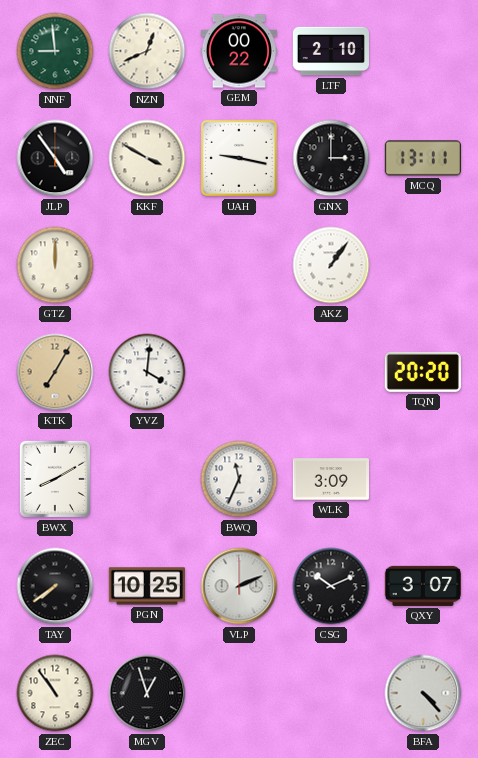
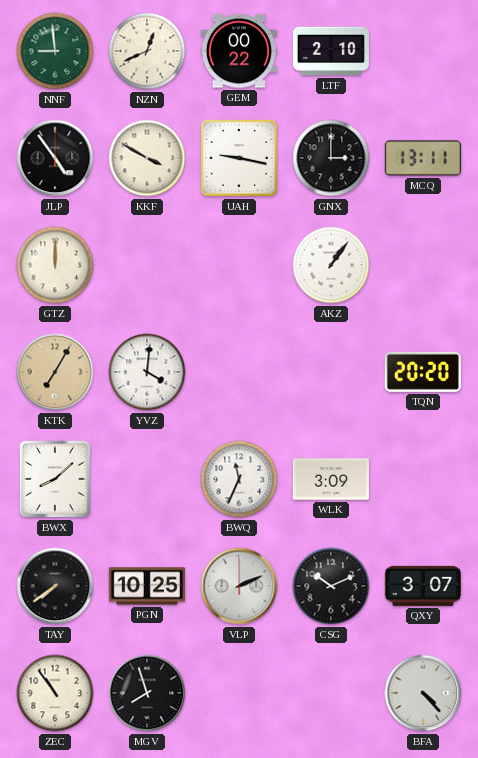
BWX: 8:10 -> 8:08 (55, 479)
MGV: 12:57 -> 7:57 (147, 693)
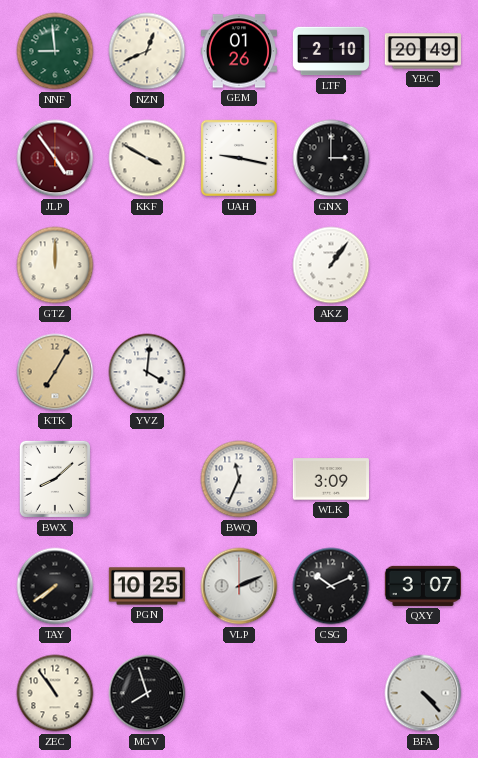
GEM: 00:22 -> 01:26 (239, 51)
YBC: none -> 20:49 (423, 51)
JLP dial: black -> burgundy (55, 158)
MCQ: 13:11 -> none (423, 158)
TQN: 20:20 -> none (423, 372)
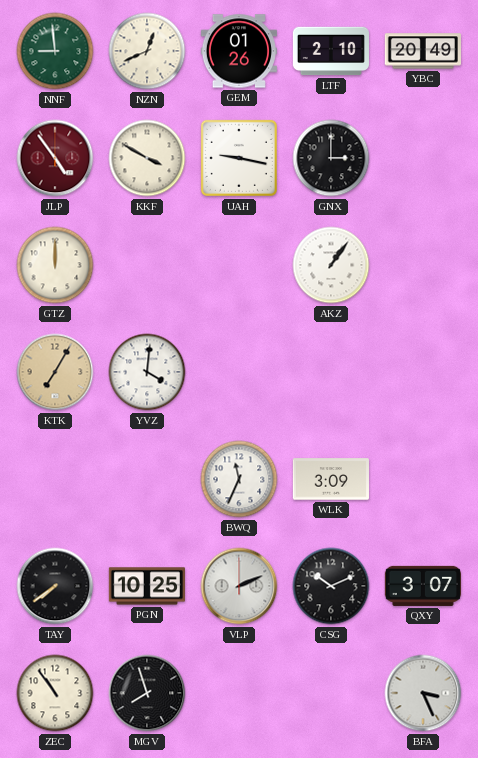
BWX: 8:08 -> none (55, 479)
BFA: 4:23 -> 3:26 (423, 693)
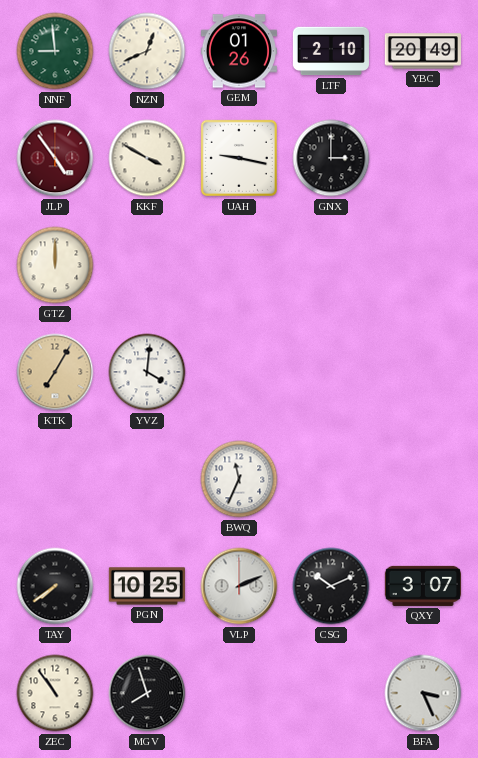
AKZ: 1:06 -> none (331, 265)
WLK: 3:09 -> none (331, 479)
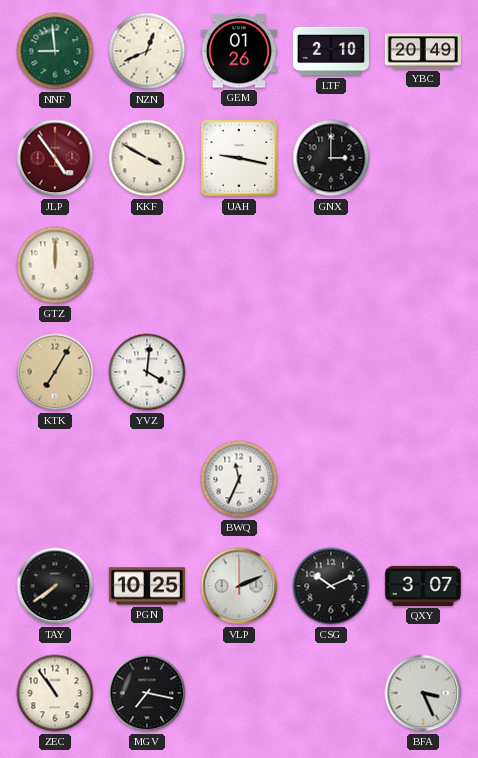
MGV: 7:57 -> 7:17 (147, 693)
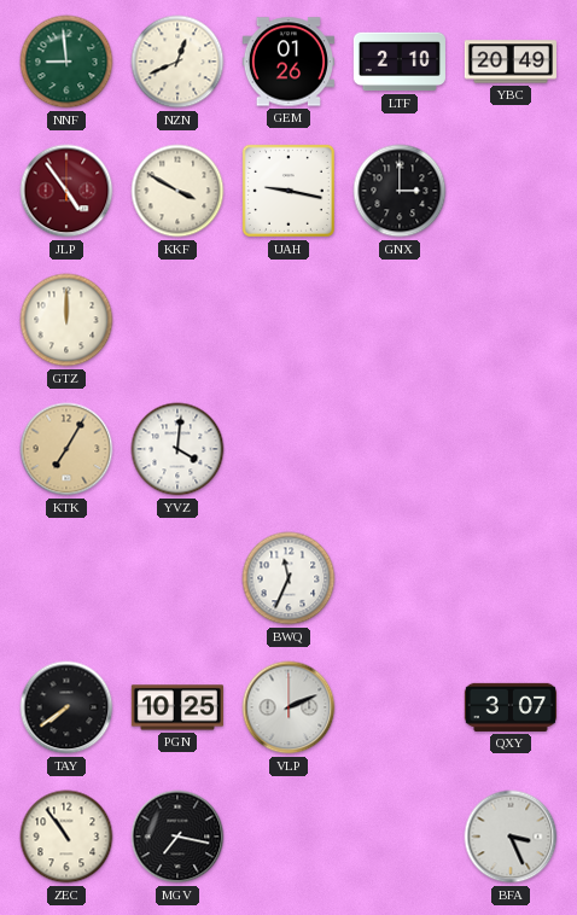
CSG: 10:11 -> none (331, 586)
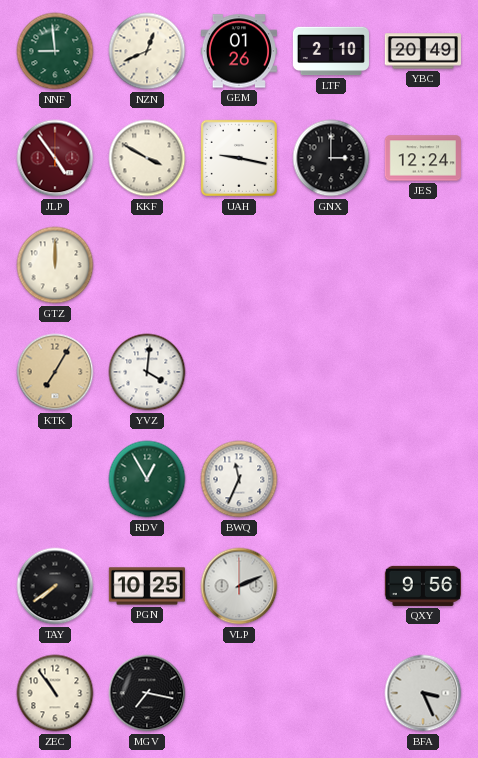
JES: none -> 12:24 (423, 158)
RDV: none -> 12:55 (147, 479)
QXY: 3:07 -> 9:56 (423, 586)
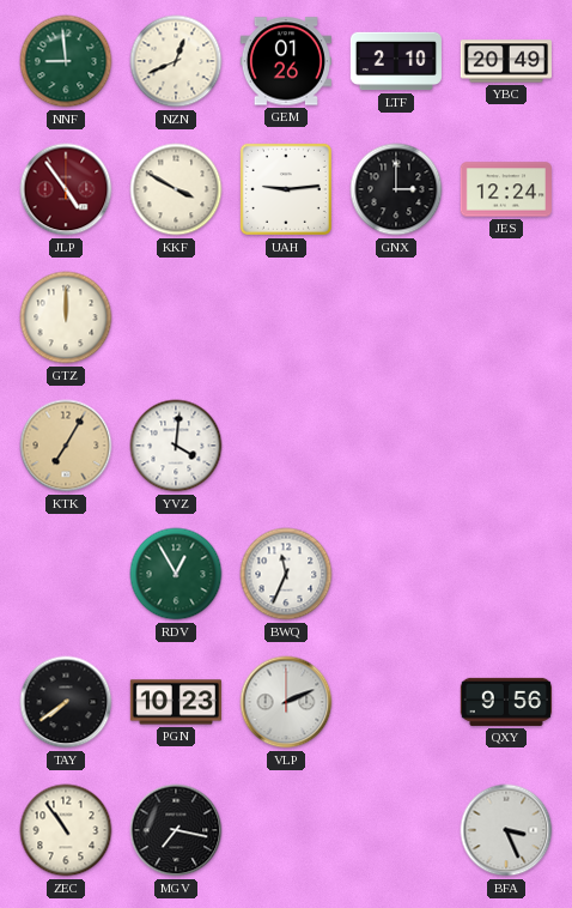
UAH: 9:17 -> 9:14 (286, 189)
PGN: 10:25 -> 10:23 (176, 702)
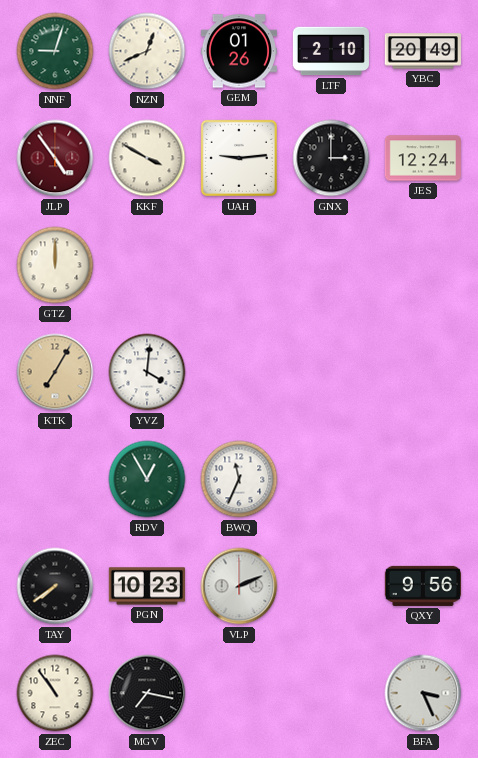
NNF: 8:59 -> 9:03 (55, 51)
